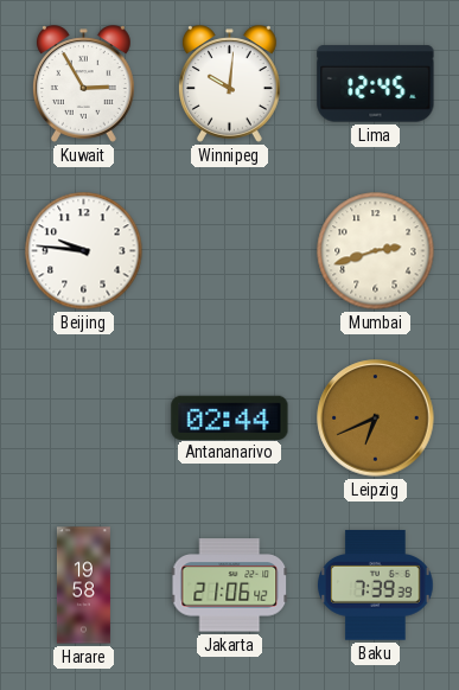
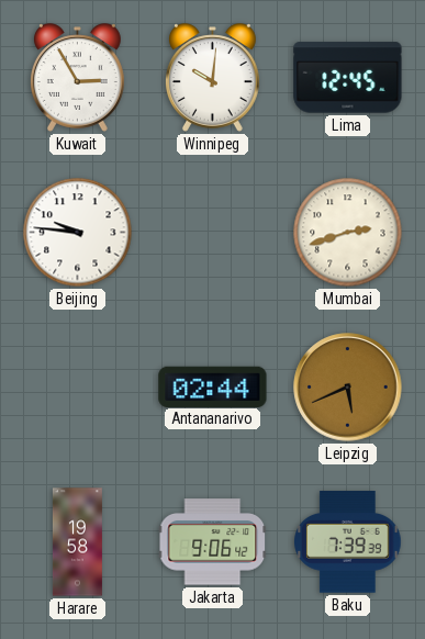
Leipzig: 6:41 -> 5:41 (348, 388)
Jakarta: 21:06 -> 9:06 (213, 542)
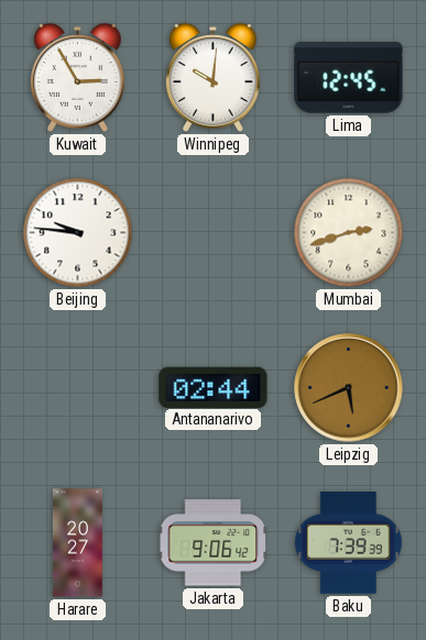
Harare: 19:58 -> 20:27 (77, 543)
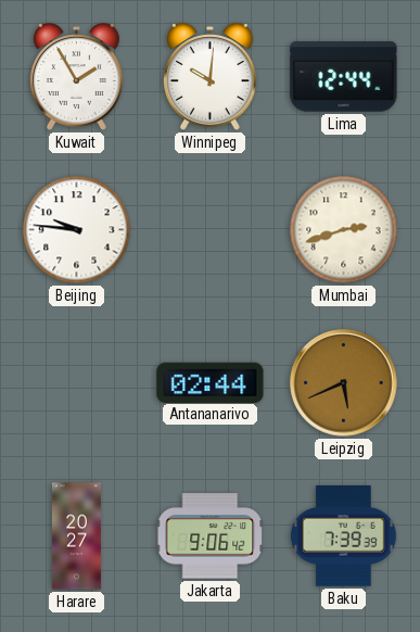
Kuwait: 2:55 -> 1:55 (76, 77)
Lima: 12:45 -> 12:44 (344, 77)
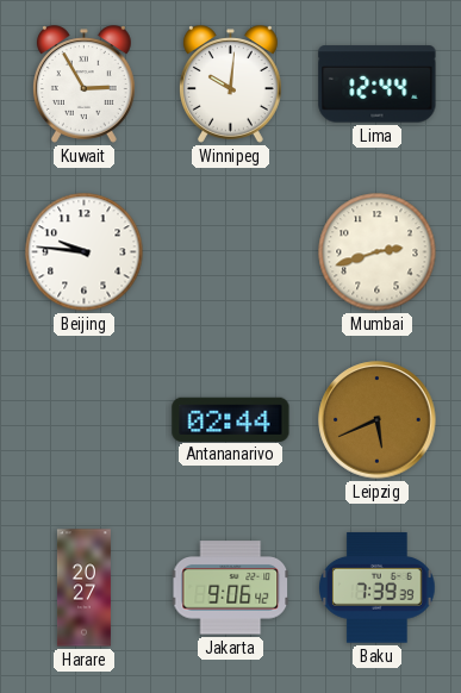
Kuwait: 1:55 -> 2:55 (83, 85)
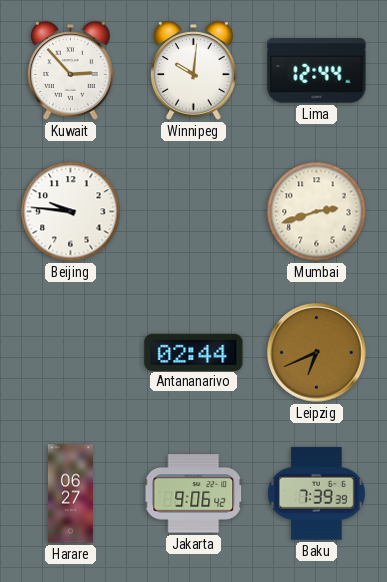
Kuwait: 2:55 -> 2:53 (70, 71)
Leipzig: 5:41 -> 6:41 (317, 353)
Harare: 20:27 -> 06:27 (70, 494)
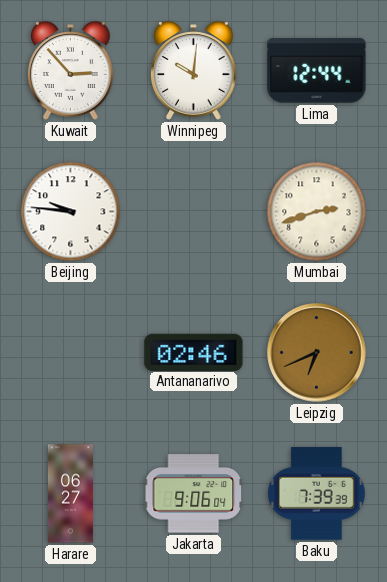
Antananarivo: 02:44 -> 02:46 (194, 352)
Jakarta: 9:06:42 -> 9:06:04 (194, 494)
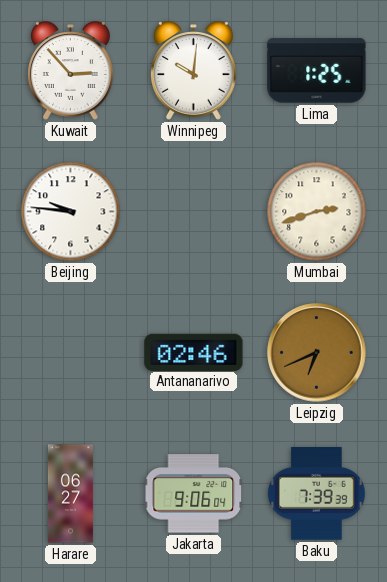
Lima: 12:44 -> 1:25 (317, 71)
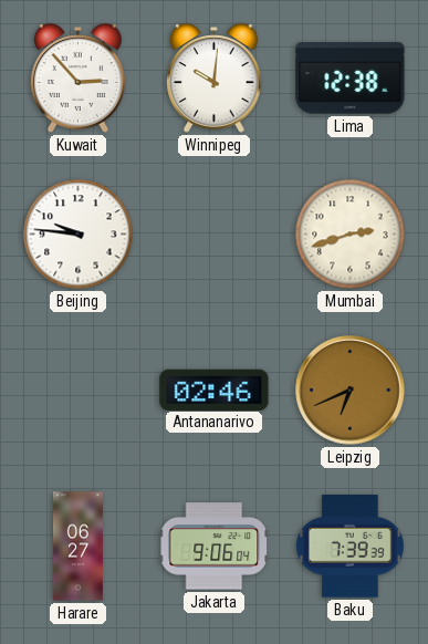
Lima: 1:25 -> 12:38 (351, 79)
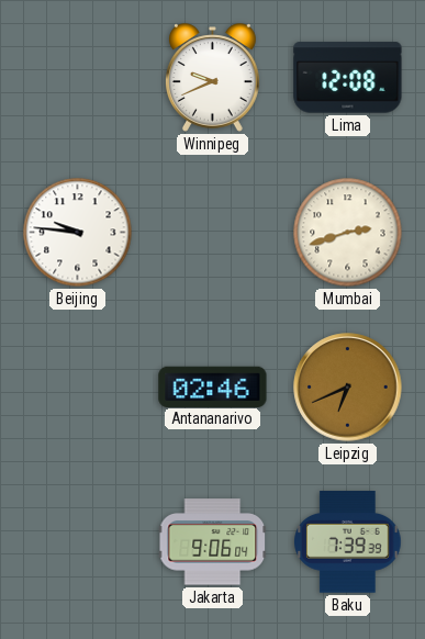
Kuwait: 2:53 -> none (77, 79)
Winnipeg: 10:01 -> 9:41 (212, 78)
Lima: 12:38 -> 12:08 (348, 78)
Harare: 06:27 -> none (77, 547)
